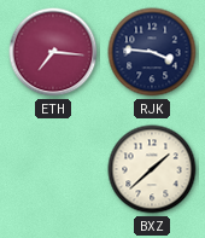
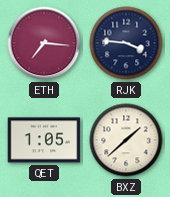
QET: none -> 1:05 (44, 140)
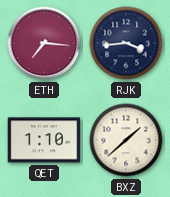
RJK: 3:46 -> 3:44 (126, 43)
QET: 1:05 -> 1:10 (44, 140)
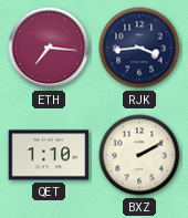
BXZ: 1:38 -> 2:10 (139, 155)
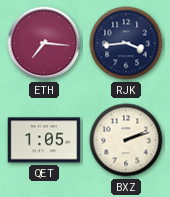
QET: 1:10 -> 1:05 (44, 140)
BXZ: 2:10 -> 2:12 (126, 140)
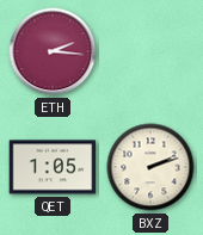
ETH: 7:16 -> 2:16 (53, 51)
RJK: 3:44 -> none (126, 43)
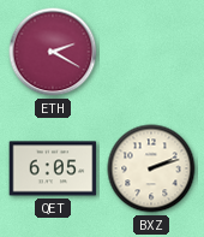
ETH: 2:16 -> 2:20 (53, 52)
QET: 1:05 -> 6:05 (53, 168)
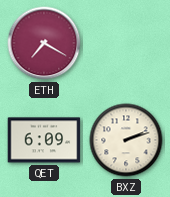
ETH: 2:20 -> 7:20 (44, 43)
QET: 6:05 -> 6:09 (44, 140)
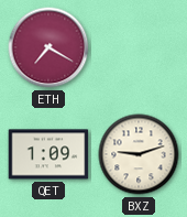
QET: 6:09 -> 1:09 (48, 154)
BXZ: 2:12 -> 9:12 (139, 154)
